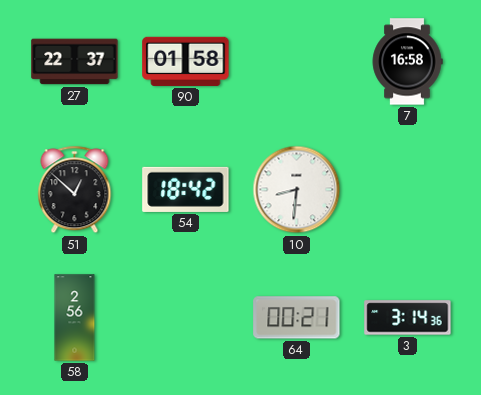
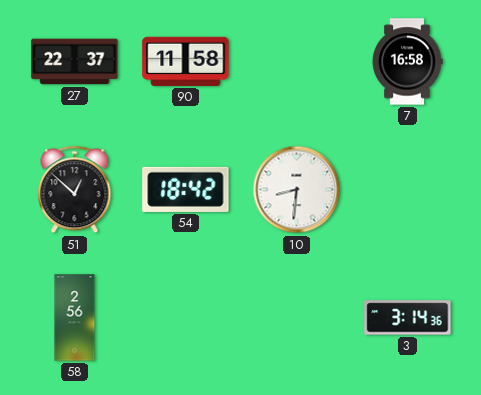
90: 01:58 -> 11:58 (186, 61)
64: 00:21 -> none (297, 318)
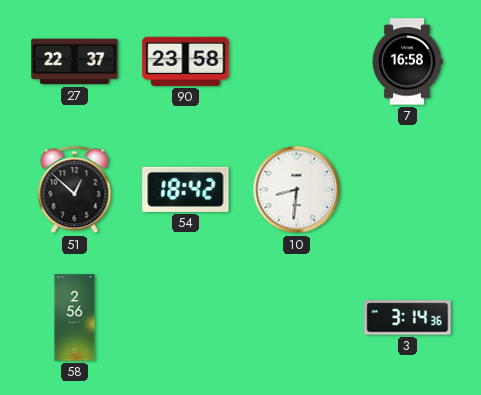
90: 11:58 -> 23:58 (186, 61)
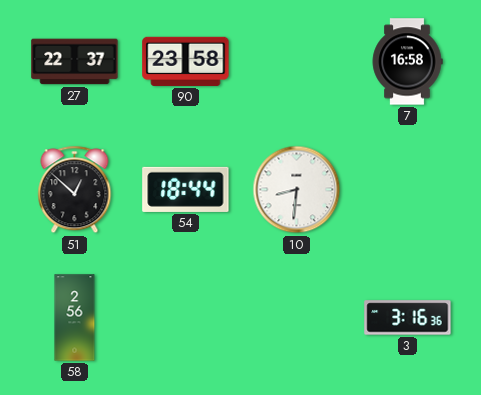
54: 18:42 -> 18:44 (186, 189)
3: 3:14 -> 3:16 (408, 318)
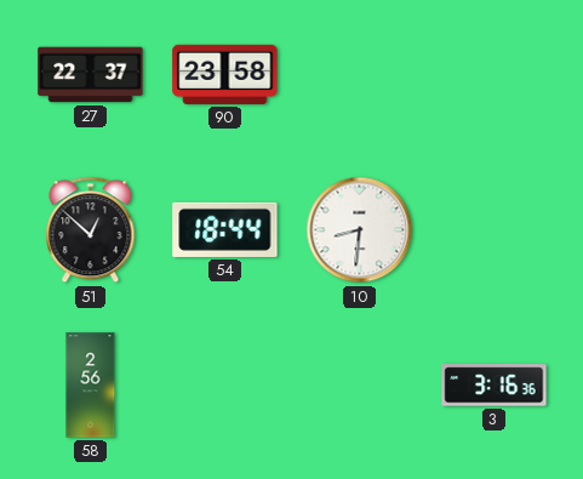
7: 16:58 -> none (407, 62)
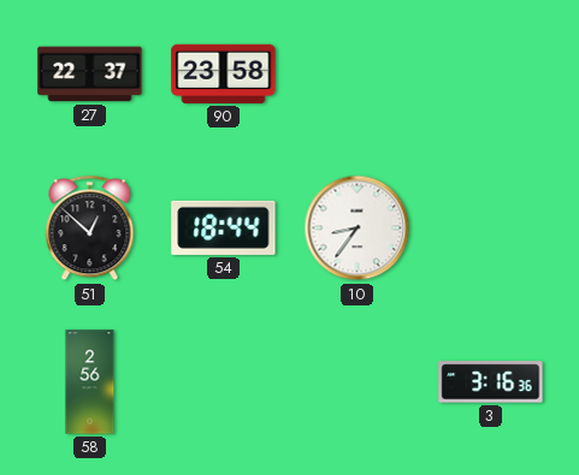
10: 8:31 -> 8:36 (358, 228)
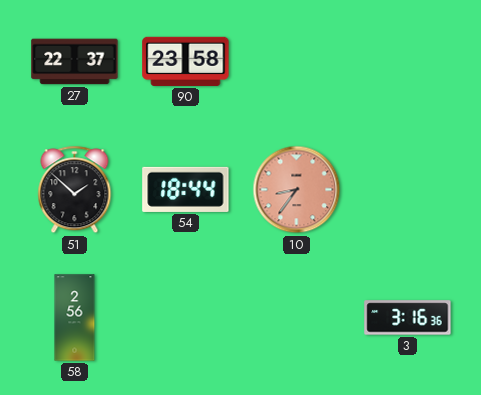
51: 12:52 -> 1:52 (75, 190)
10 dial: white -> salmon (297, 190)
